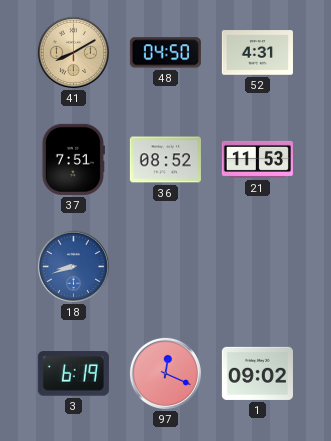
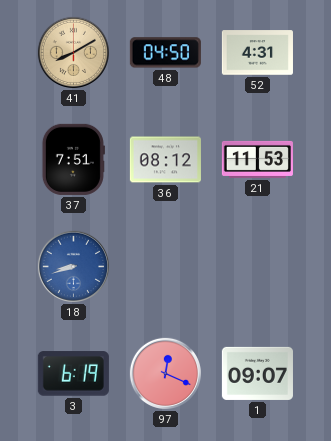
36: 08:52 -> 08:12 (165, 160)
1: 09:02 -> 09:07 (257, 373)
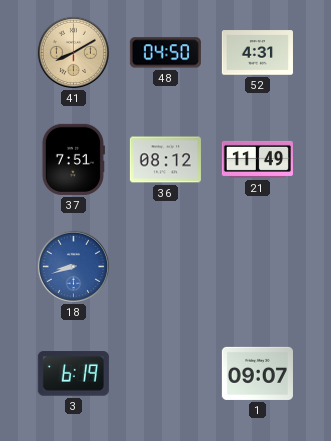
21: 11:53 -> 11:49 (257, 159)
97: 12:19 -> none (165, 373)
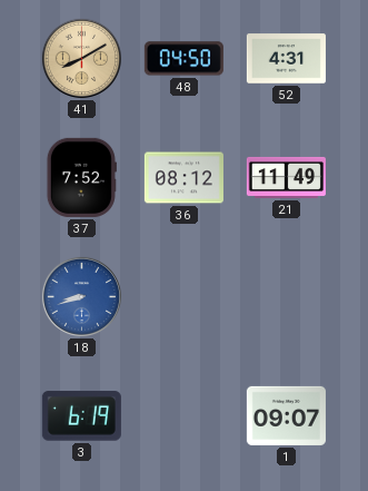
37: 7:51 -> 7:52 (81, 177)
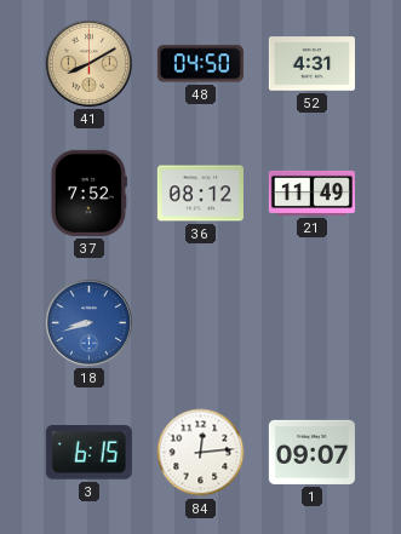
3: 6:19 -> 6:15 (88, 453)
84: none -> 12:14 (201, 453)
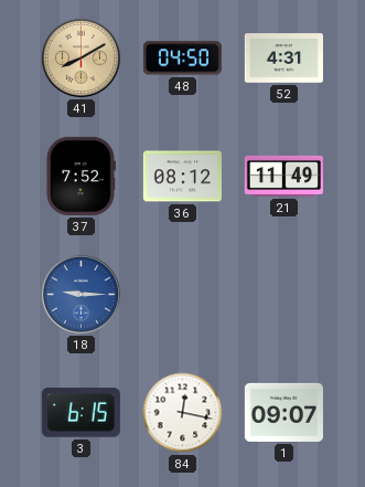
18: 8:42 -> 9:15 (80, 294)
84: 12:14 -> 12:17 (183, 413)
